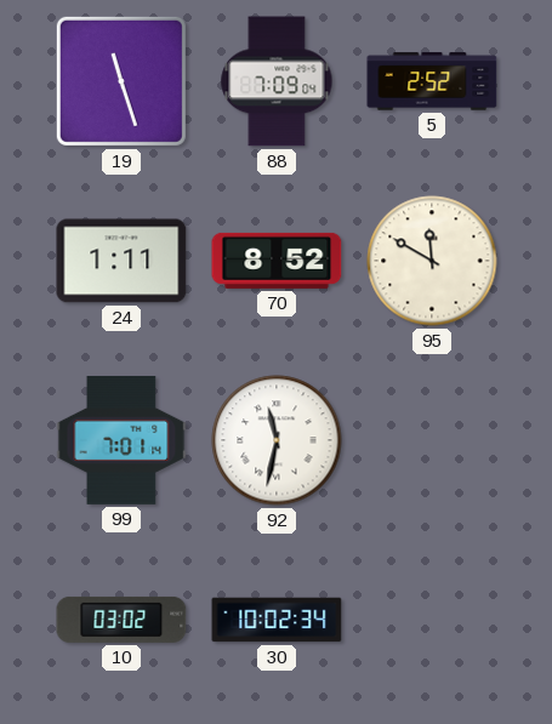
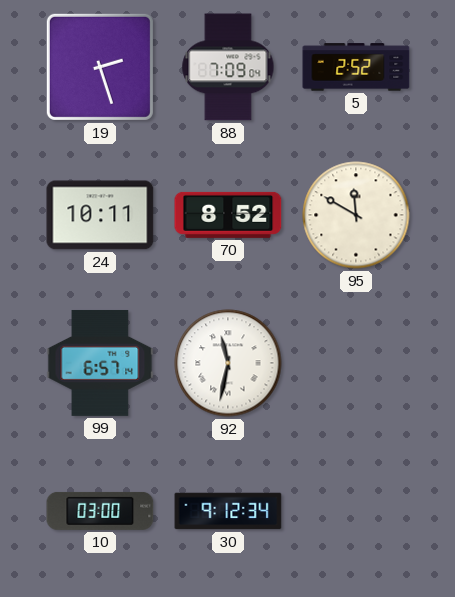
19: 11:27 -> 2:27 (100, 67)
24: 1:11 -> 10:11 (100, 215)
99: 7:01 -> 6:57 (100, 363)
10: 03:02 -> 03:00 (100, 511)
30: 10:02 -> 9:12 (228, 511)
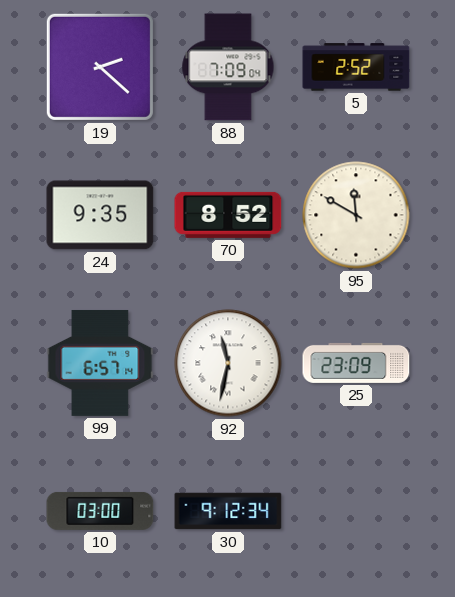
19: 2:27 -> 2:22 (100, 67)
24: 10:11 -> 9:35 (100, 215)
25: none -> 23:09 (356, 363)
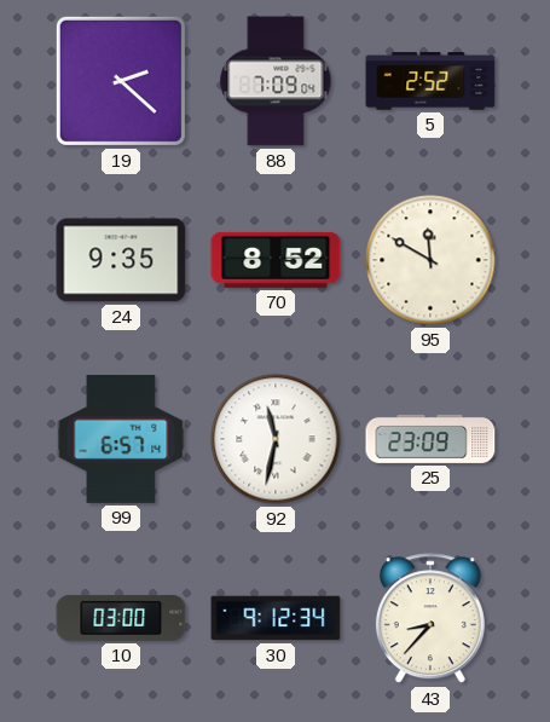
43: none -> 8:37 (430, 619)
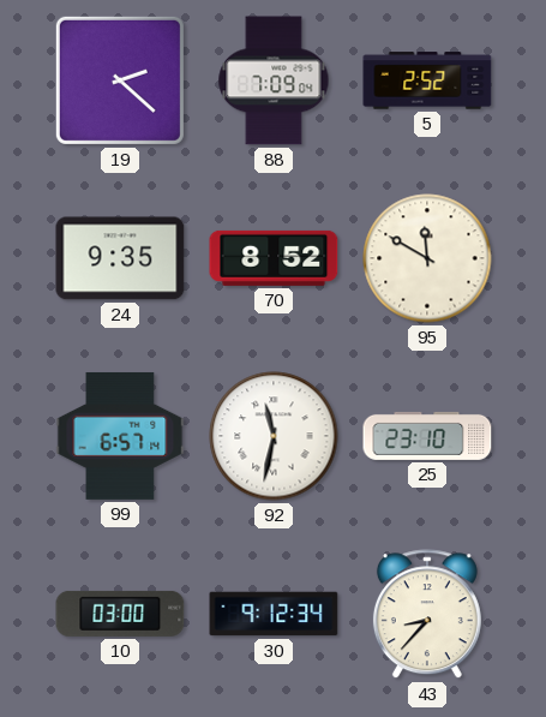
25: 23:09 -> 23:10 (427, 436)
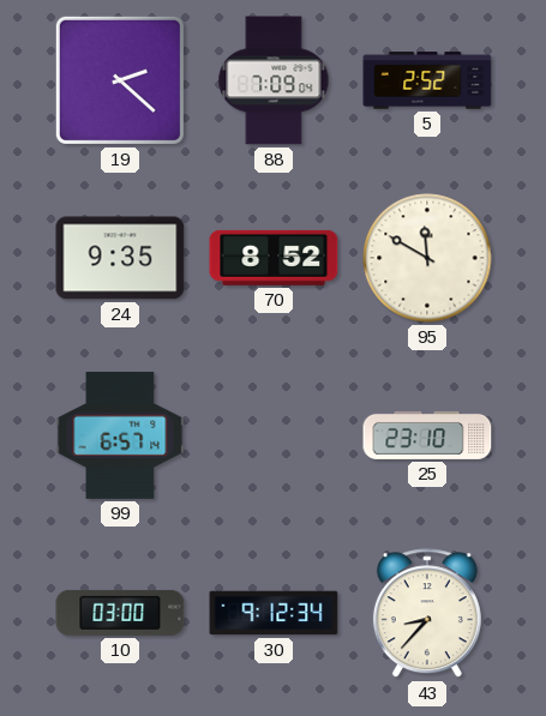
92: 11:32 -> none (274, 436)
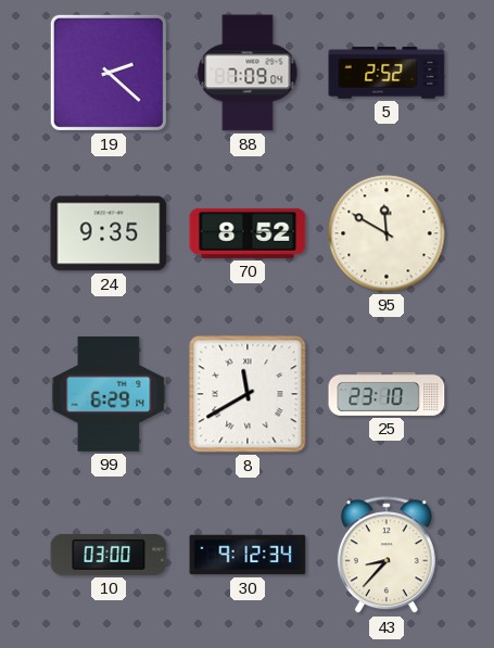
99: 6:57 -> 6:29 (109, 394)
8: none -> 11:40 (248, 394)
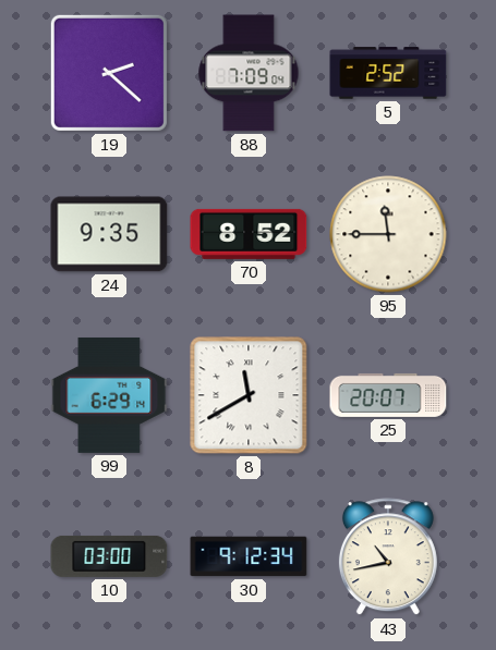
95: 11:50 -> 11:45 (388, 234)
25: 23:10 -> 20:07 (388, 395)
43: 8:37 -> 10:43 (388, 557)
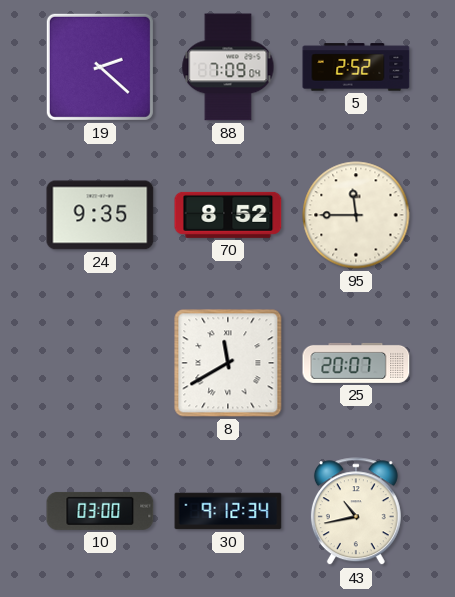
99: 6:29 -> none (109, 395)
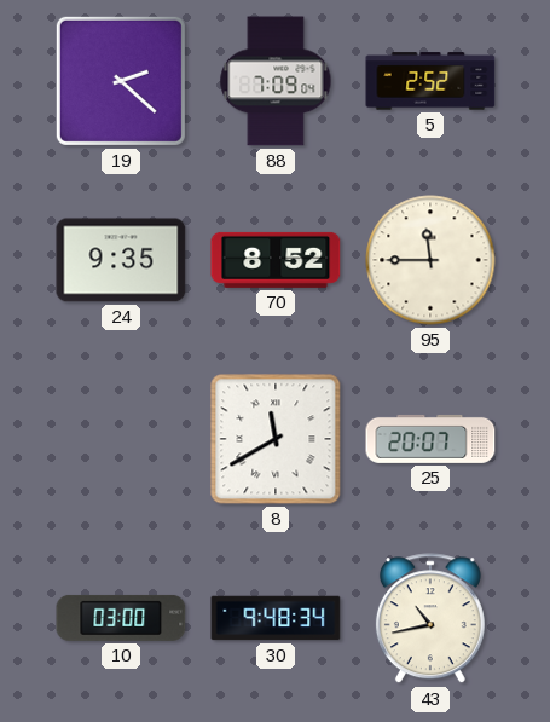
30: 9:12 -> 9:48 (276, 618)
